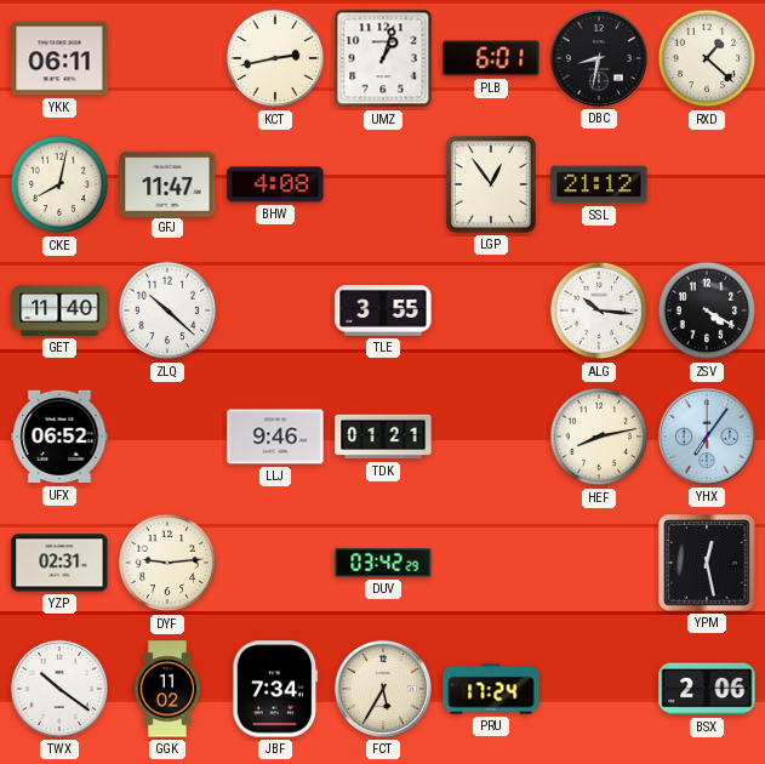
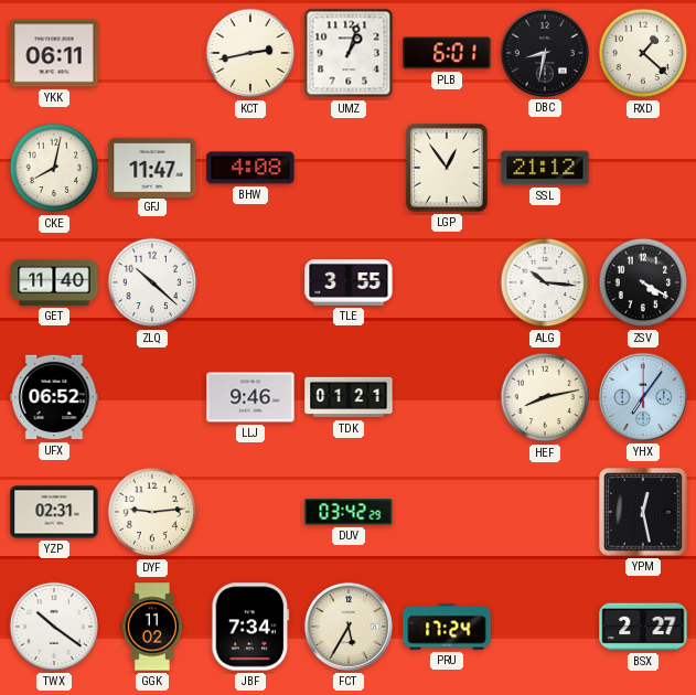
BSX: 2:06 -> 2:27 (643, 627)
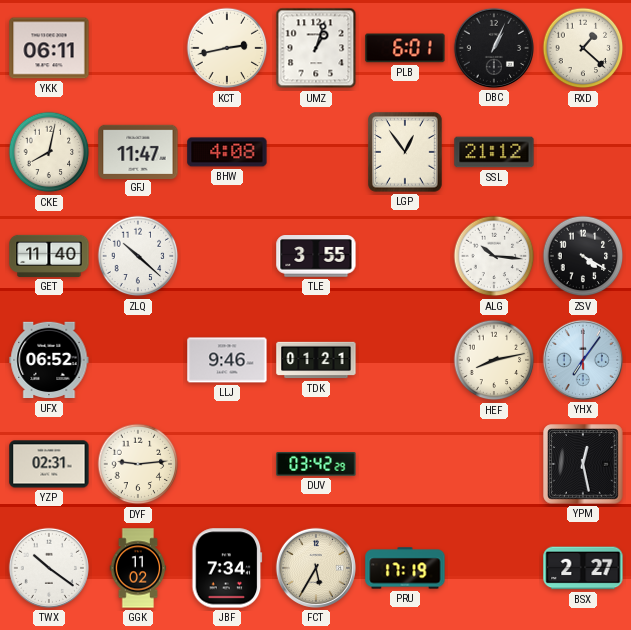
DBC: 8:32 -> 1:04 (494, 48)
PRU: 17:24 -> 17:19 (405, 568)
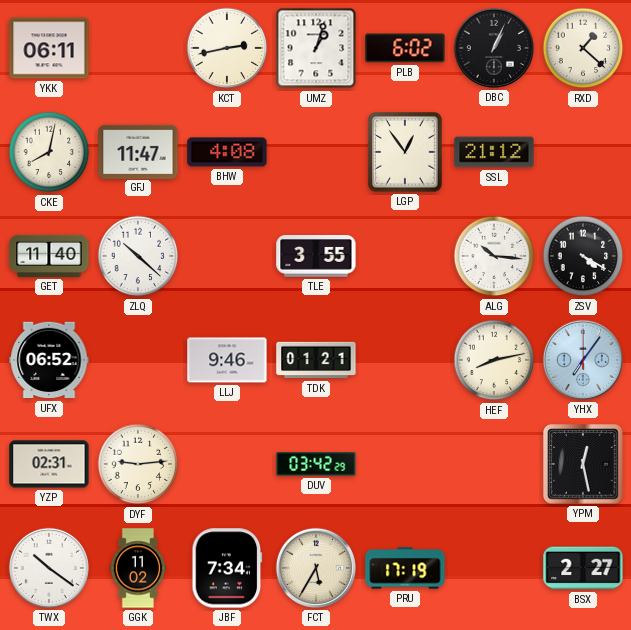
PLB: 6:01 -> 6:02 (405, 48)
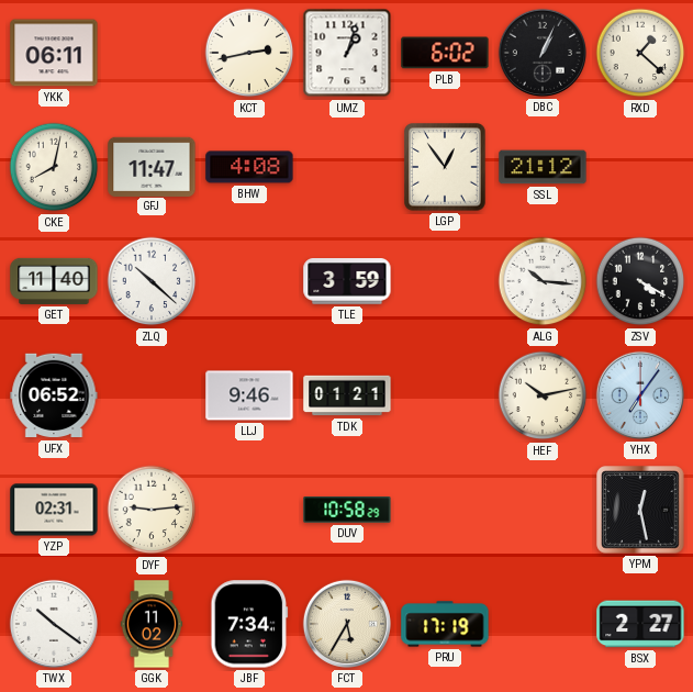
TLE: 3:55 -> 3:59 (347, 281)
HEF: 8:13 -> 10:13 (543, 395)
DUV: 03:42 -> 10:58 (347, 511)
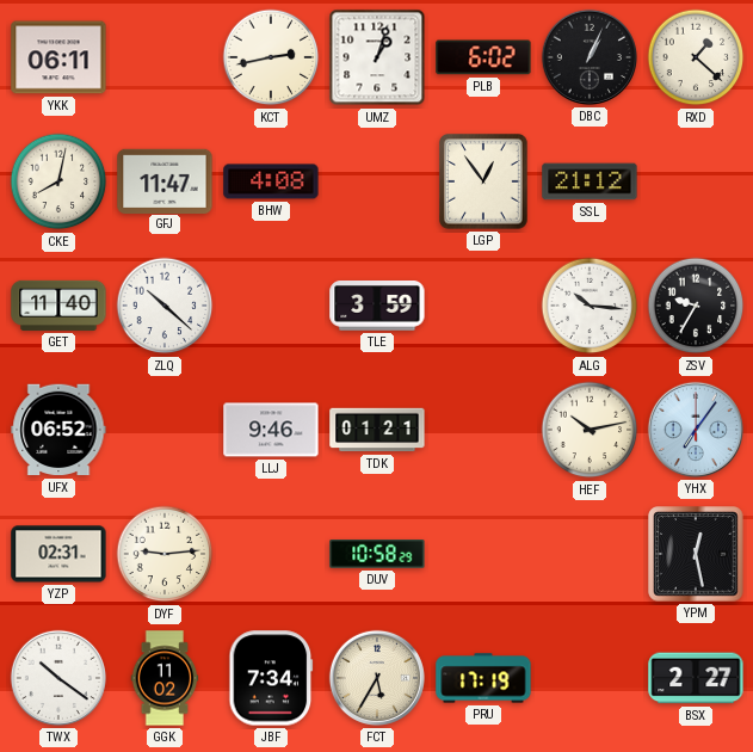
ZSV: 4:20 -> 9:35 (696, 306)
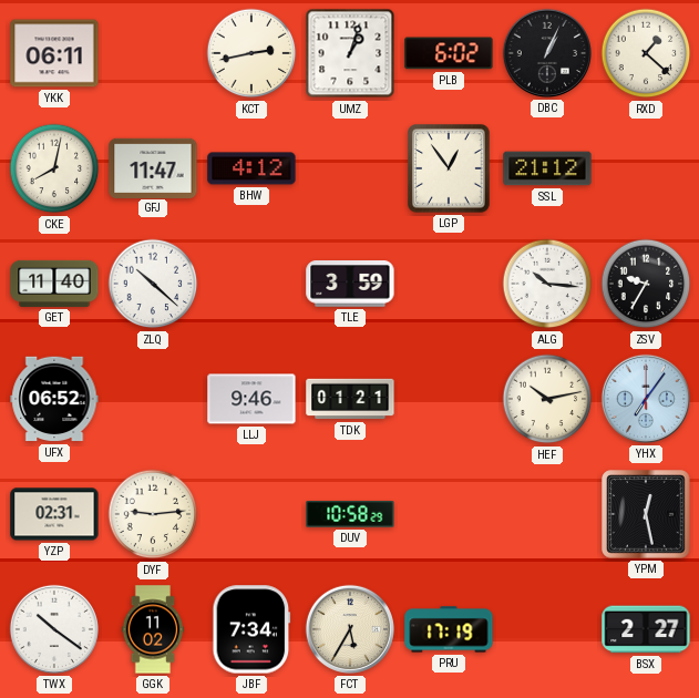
BHW: 4:08 -> 4:12 (251, 168)
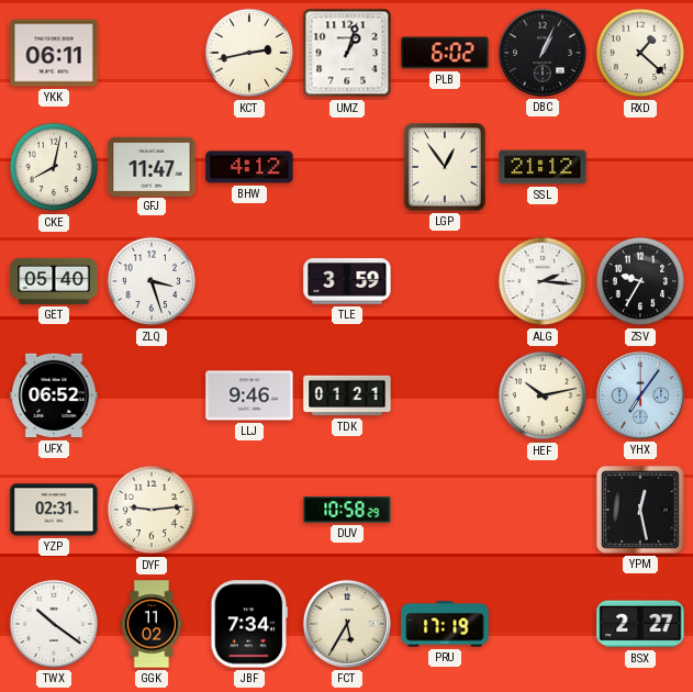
GET: 11:40 -> 05:40 (54, 281)
ZLQ: 10:22 -> 3:27 (152, 281)
ALG: 10:16 -> 2:16 (543, 281)
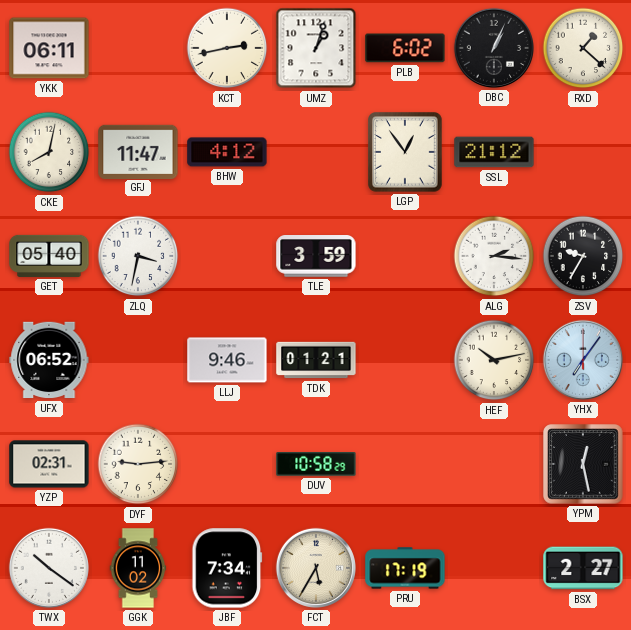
ZLQ: 3:27 -> 3:32 (138, 256)
